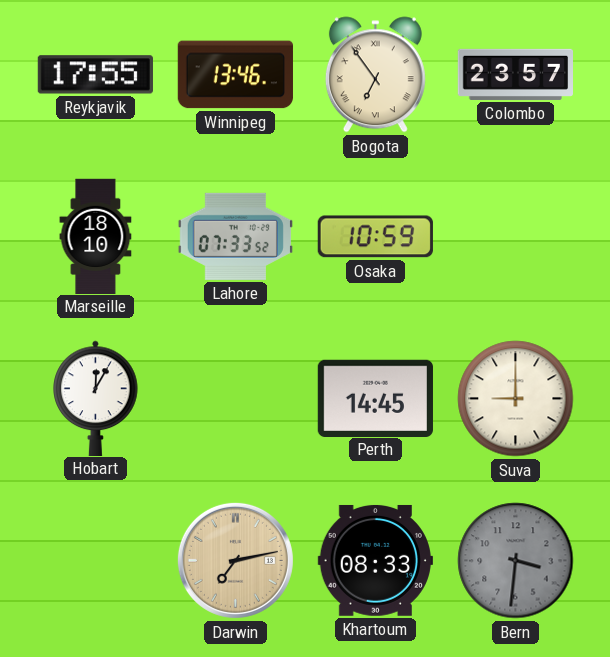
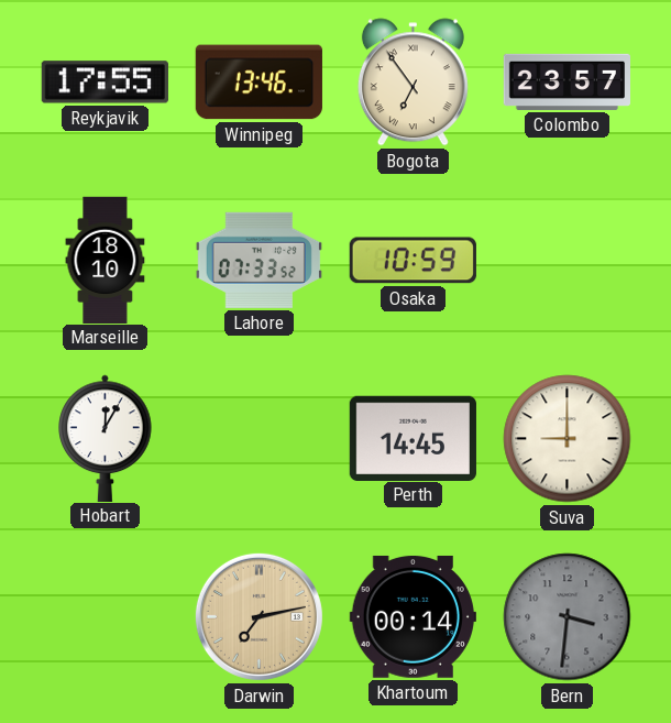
Khartoum: 08:33 -> 00:14 (413, 617)
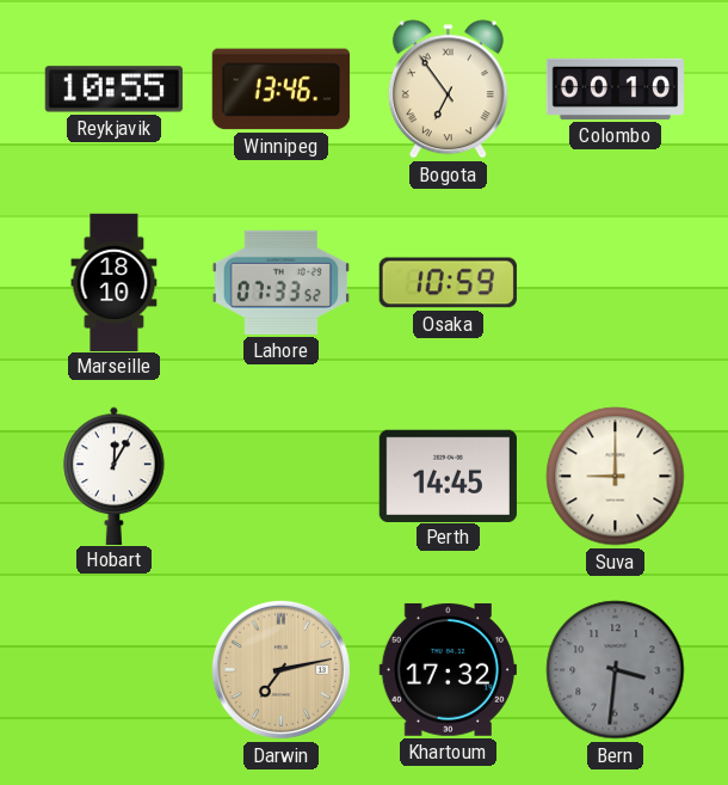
Reykjavik: 17:55 -> 10:55 (113, 90)
Colombo: 23:57 -> 00:10 (615, 88)
Khartoum: 00:14 -> 17:32 (448, 670)
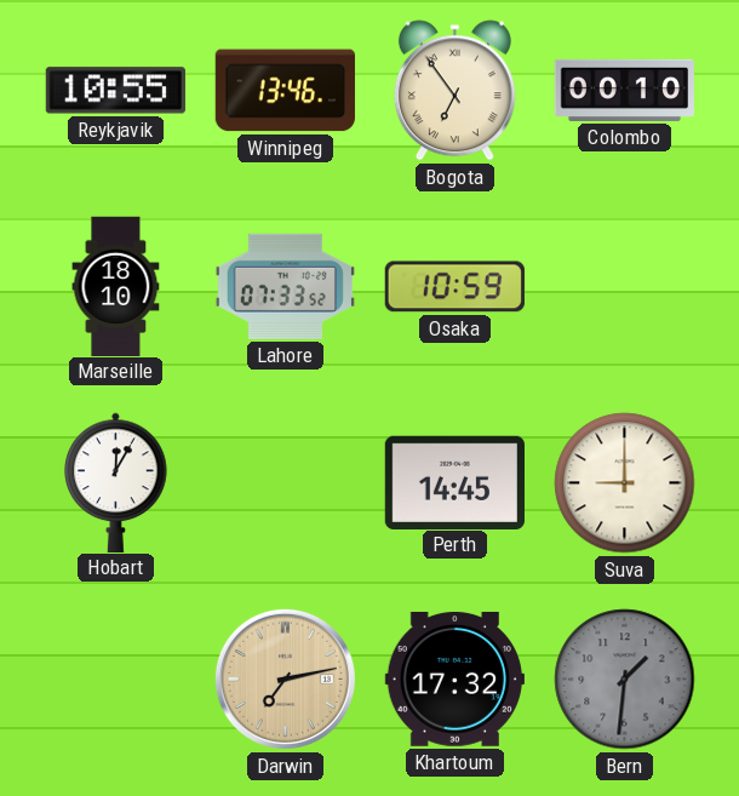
Bern: 3:31 -> 1:31 (625, 680)
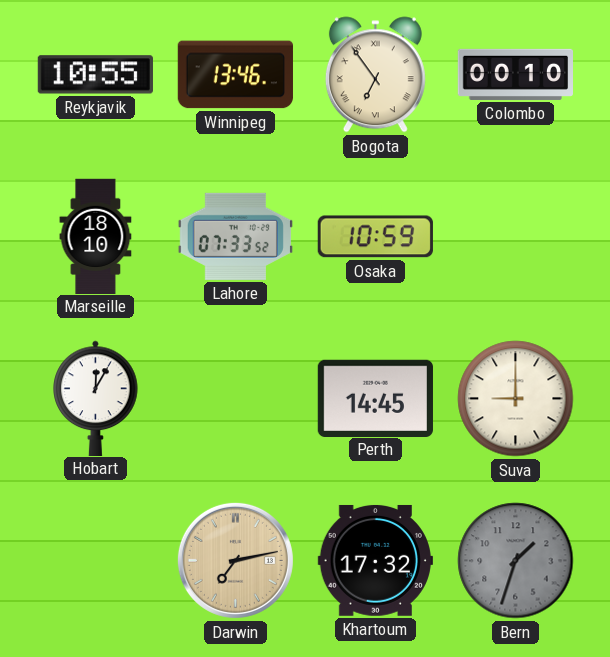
Bern: 1:31 -> 1:33 (516, 561)
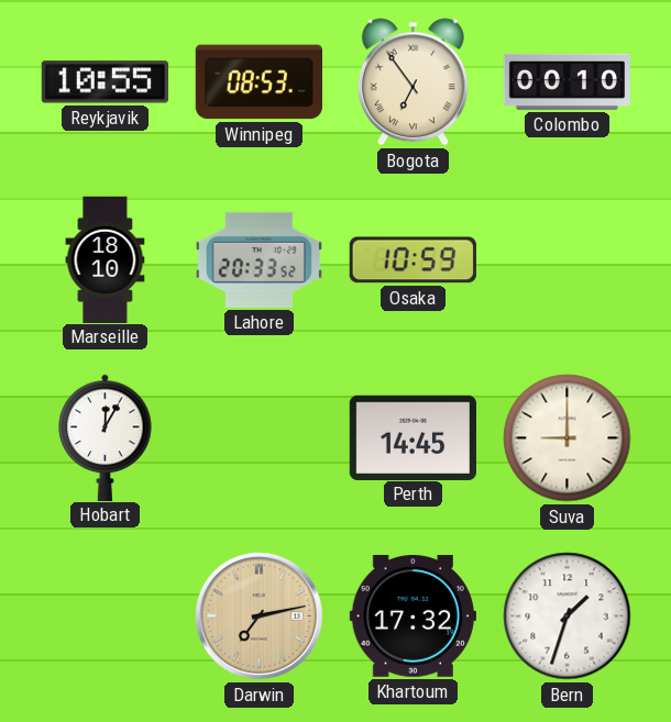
Winnipeg: 13:46 -> 08:53 (258, 82)
Lahore: 07:33 -> 20:33 (258, 259)
Bern dial: grey -> white (568, 617)
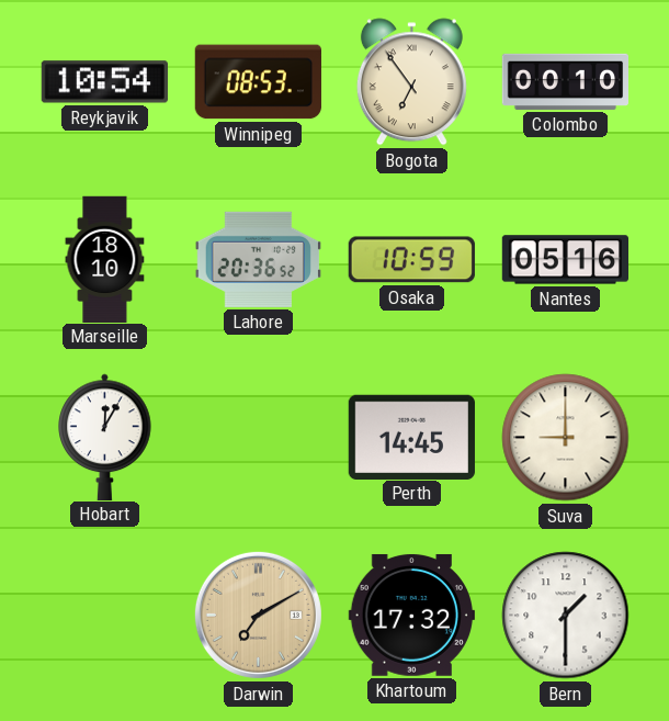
Reykjavik: 10:55 -> 10:54 (104, 82)
Lahore: 20:33 -> 20:36 (258, 259)
Nantes: none -> 05:16 (565, 260)
Darwin: 7:13 -> 7:10 (258, 615)
Bern: 1:33 -> 1:30 (566, 616)
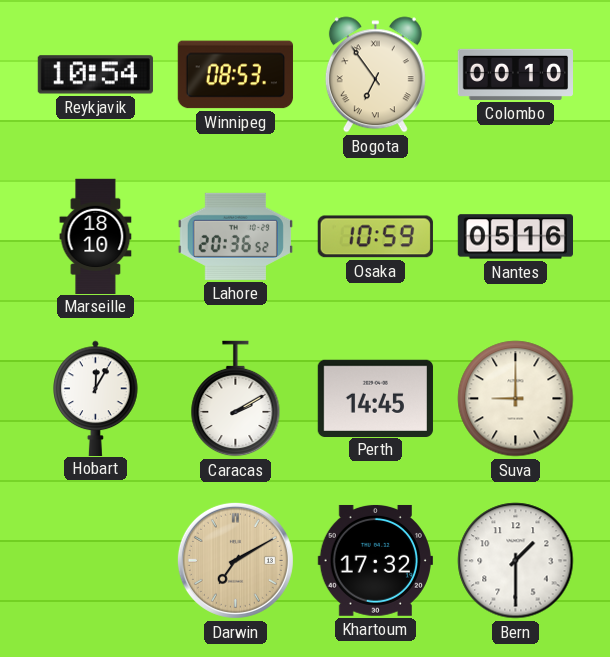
Caracas: none -> 2:10 (236, 399)
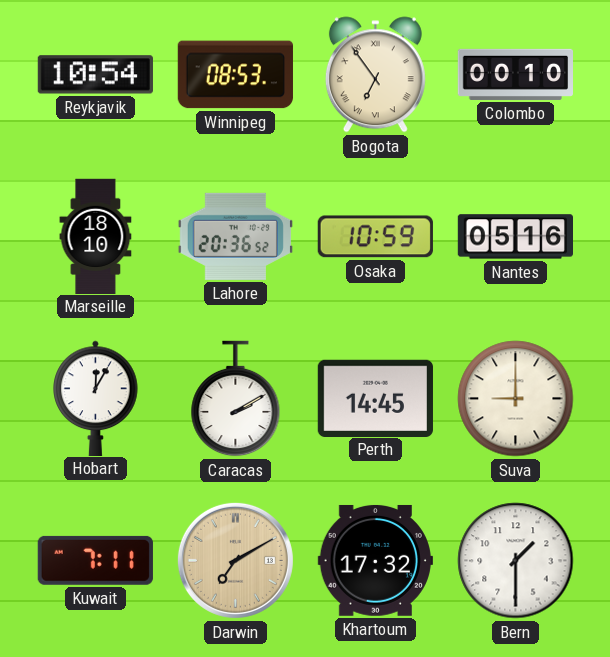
Kuwait: none -> 7:11 (95, 560)
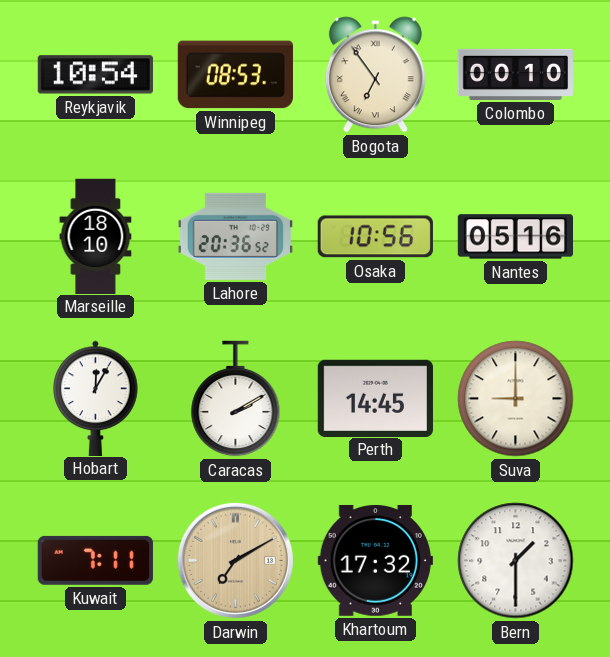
Osaka: 10:59 -> 10:56 (375, 237)
